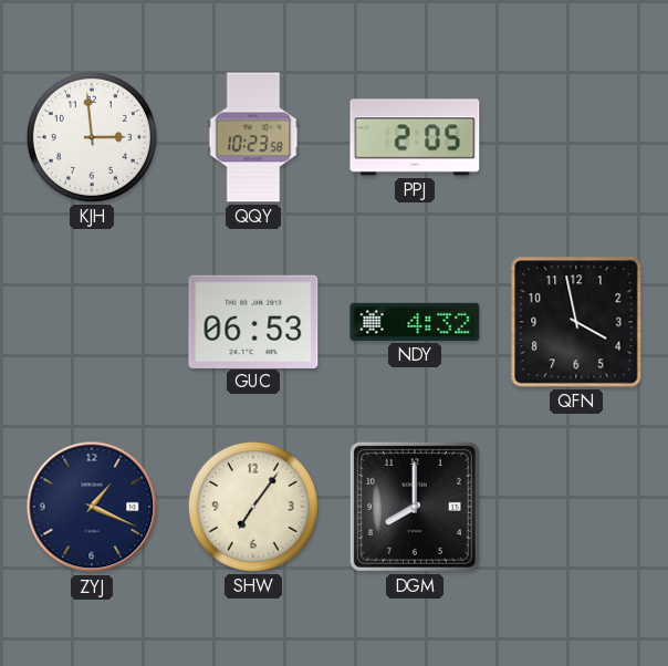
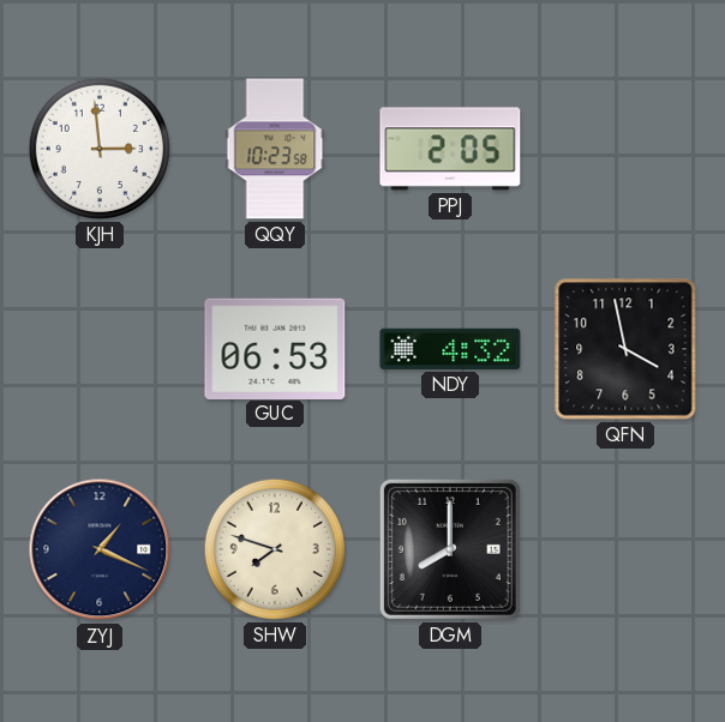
SHW: 7:06 -> 7:48 (275, 549)
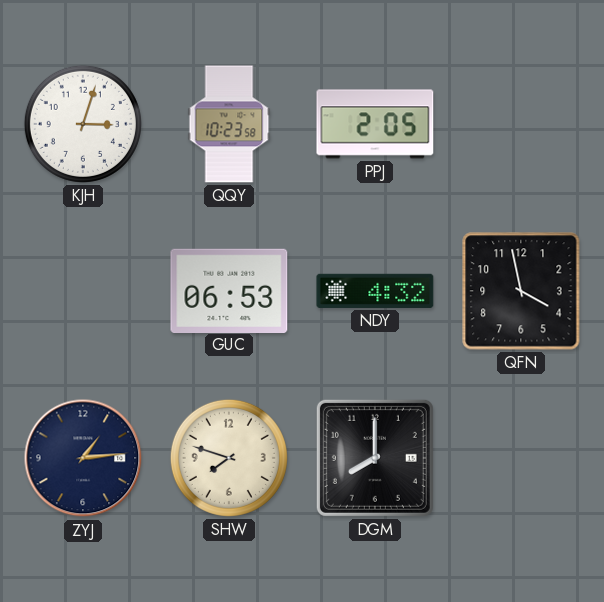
KJH: 2:59 -> 3:03 (83, 124)
ZYJ: 1:19 -> 1:14 (83, 458)
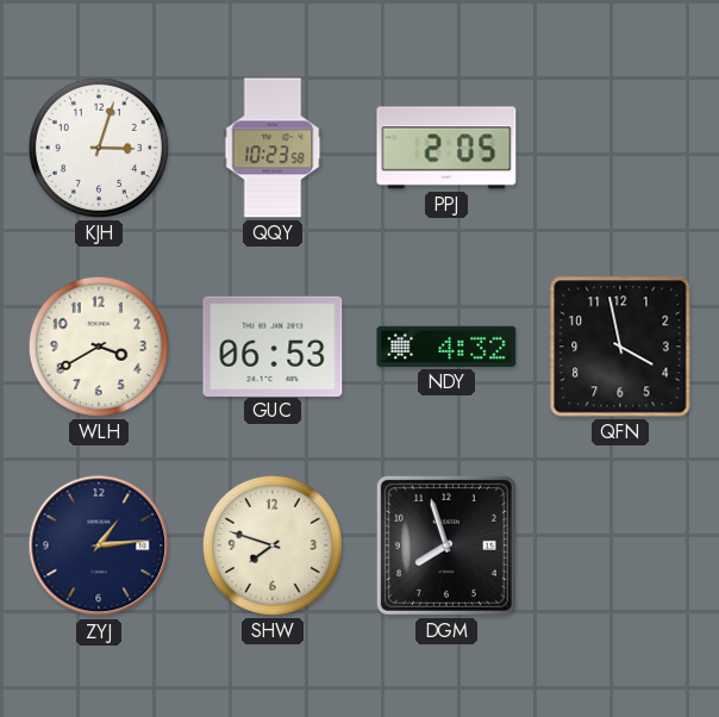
WLH: none -> 3:40 (99, 347)
DGM: 8:00 -> 7:57 (446, 545)
